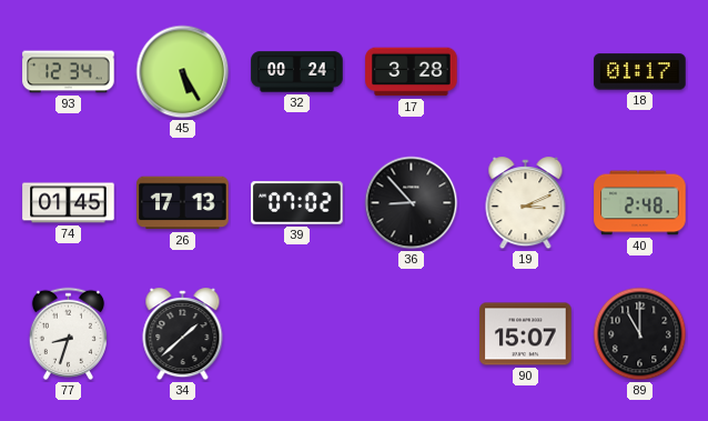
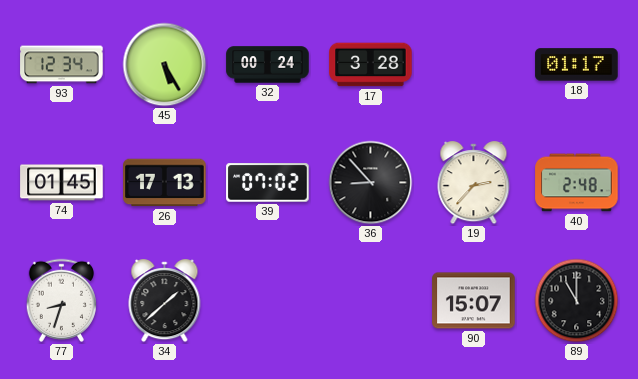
19: 3:11 -> 2:37 (474, 183)
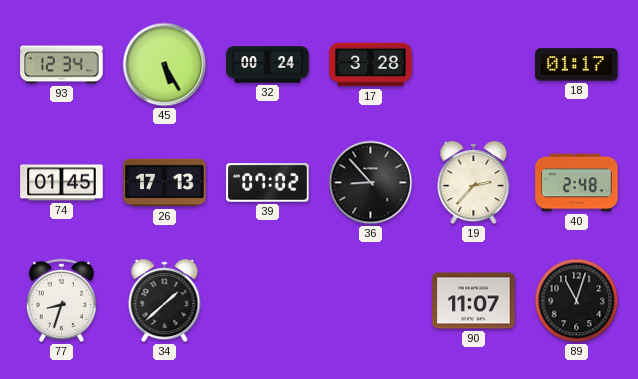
90: 15:07 -> 11:07 (474, 301)
89: 11:00 -> 11:03 (577, 301)
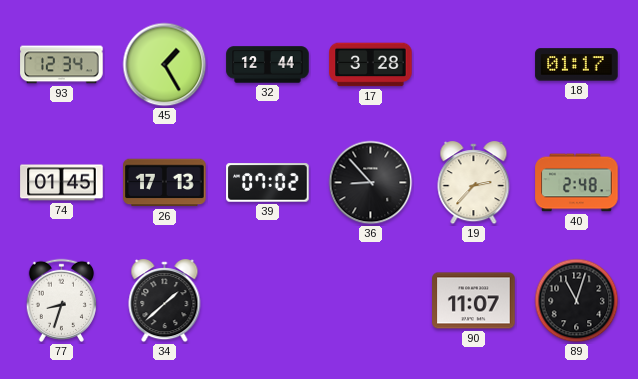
45: 5:25 -> 1:25 (165, 65)
32: 00:24 -> 12:44 (268, 65)
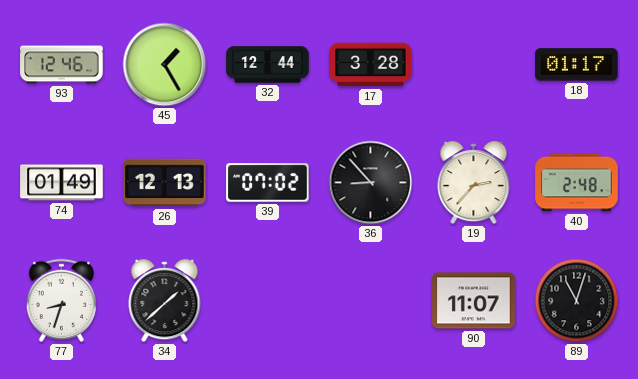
93: 12:34 -> 12:46 (62, 65)
74: 01:45 -> 01:49 (62, 183)
26: 17:13 -> 12:13 (165, 183)
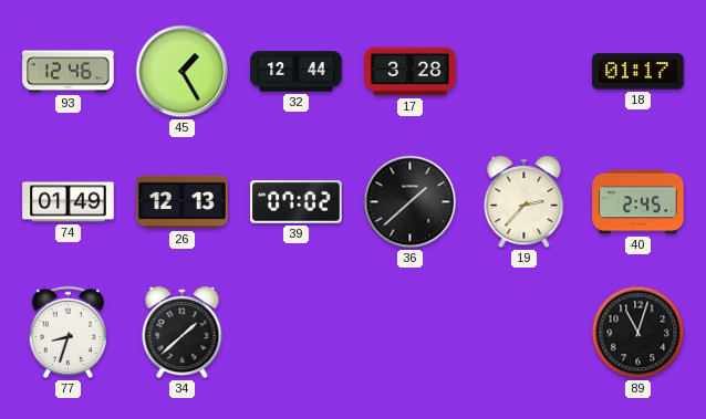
36: 8:53 -> 1:38 (411, 202)
40: 2:48 -> 2:45 (638, 202)
90: 11:07 -> none (474, 301)
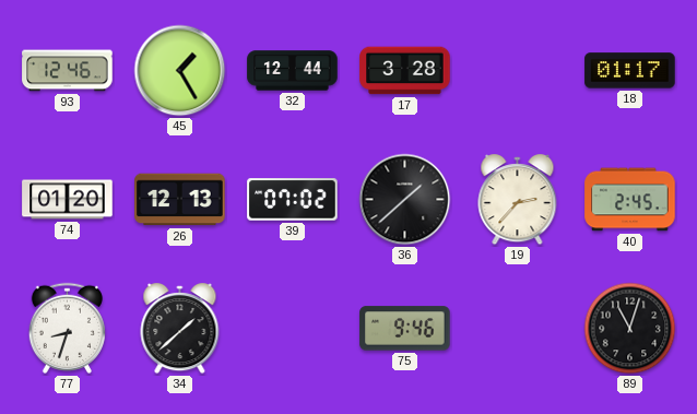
74: 01:49 -> 01:20 (68, 200)
75: none -> 9:46 (405, 329)
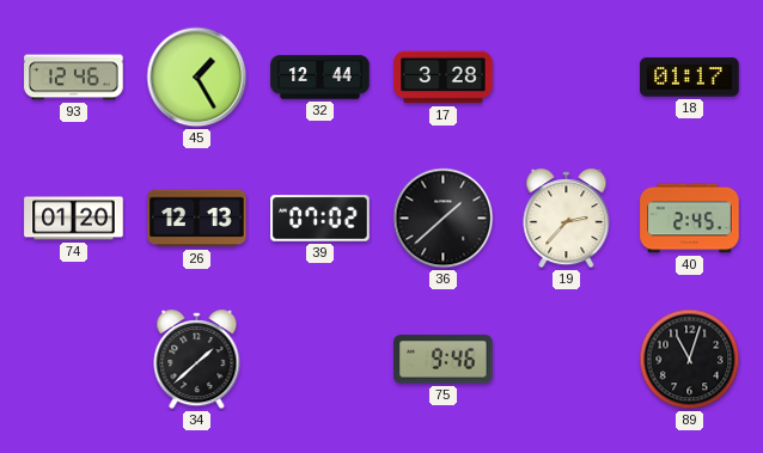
77: 8:33 -> none (67, 328)
